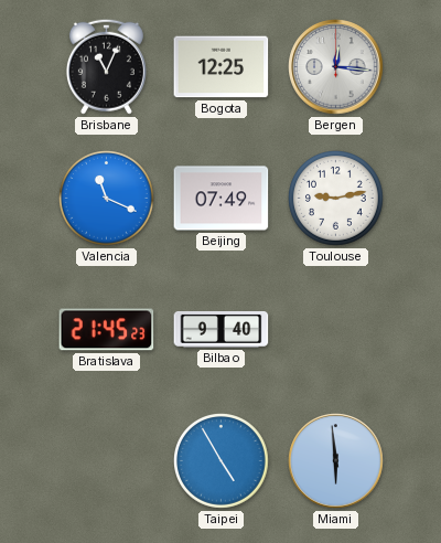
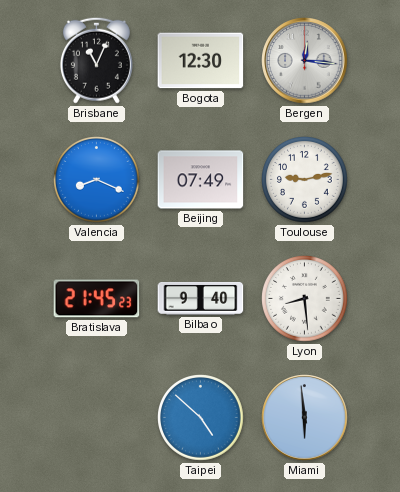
Bogota: 12:25 -> 12:30 (201, 61)
Valencia: 11:19 -> 8:19 (97, 180)
Lyon: none -> 8:29 (305, 299)
Taipei: 4:55 -> 4:52 (201, 418)
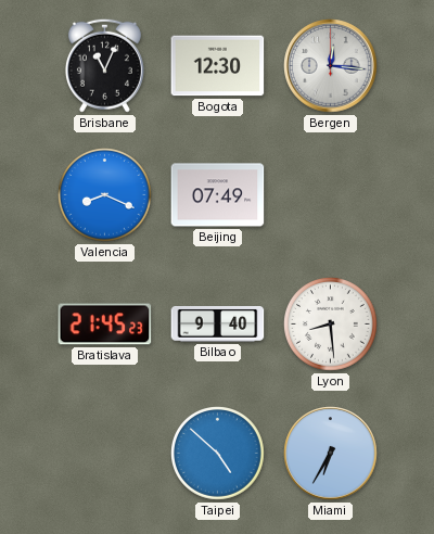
Toulouse: 9:13 -> none (305, 180)
Miami: 5:59 -> 6:35 (331, 454)
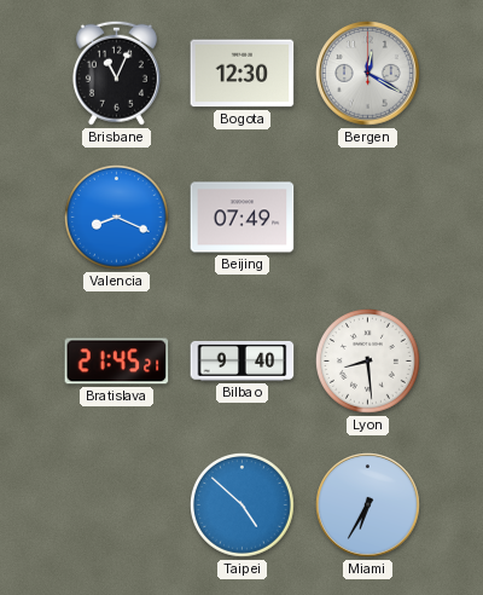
Bergen: 12:16 -> 12:20 (368, 74)
Bratislava: 21:45:23 -> 21:45:21 (117, 362)
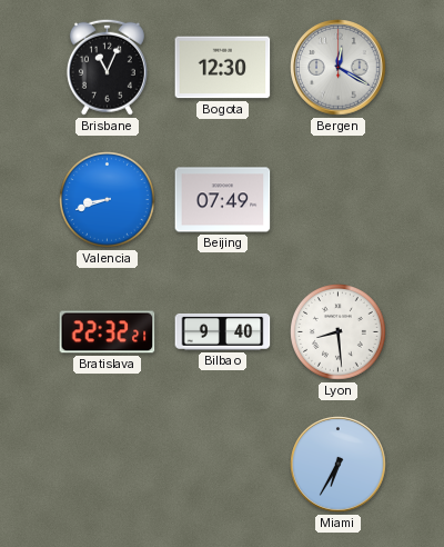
Valencia: 8:19 -> 8:42 (108, 200)
Bratislava: 21:45 -> 22:32 (108, 332)
Taipei: 4:52 -> none (243, 506)
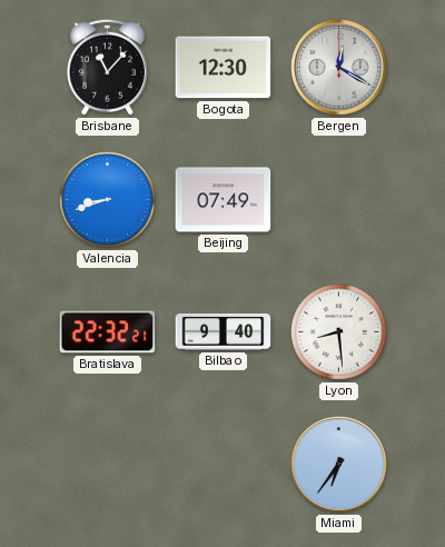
Brisbane: 11:04 -> 11:07 (107, 67)
Miami: 6:35 -> 6:36 (339, 465)
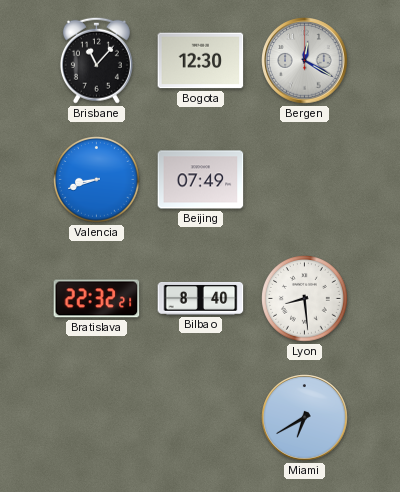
Bilbao: 9:40 -> 8:40 (201, 298)
Miami: 6:36 -> 6:40 (305, 418)
